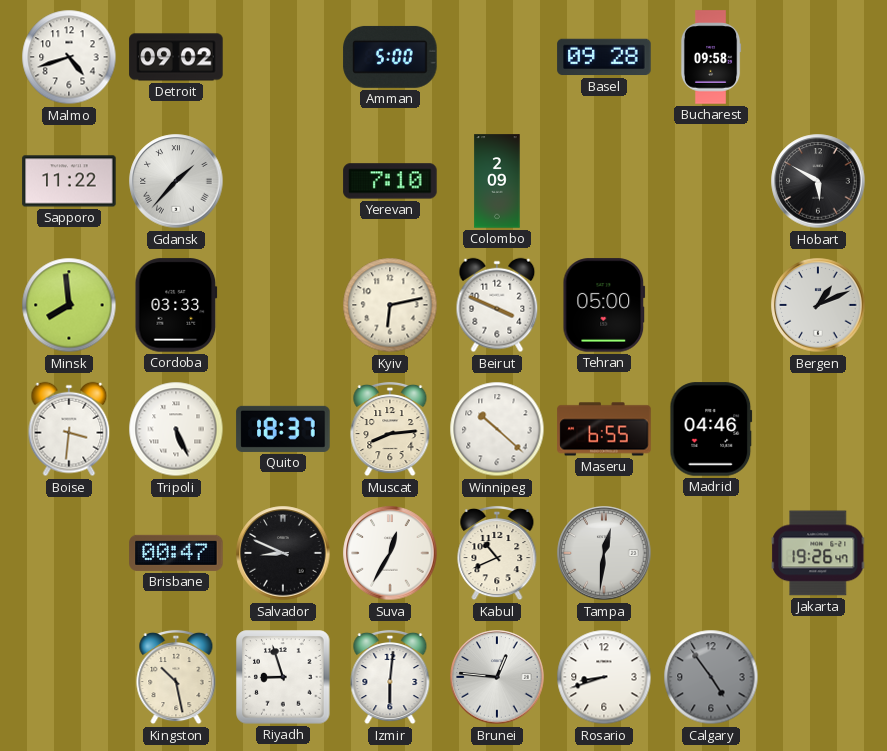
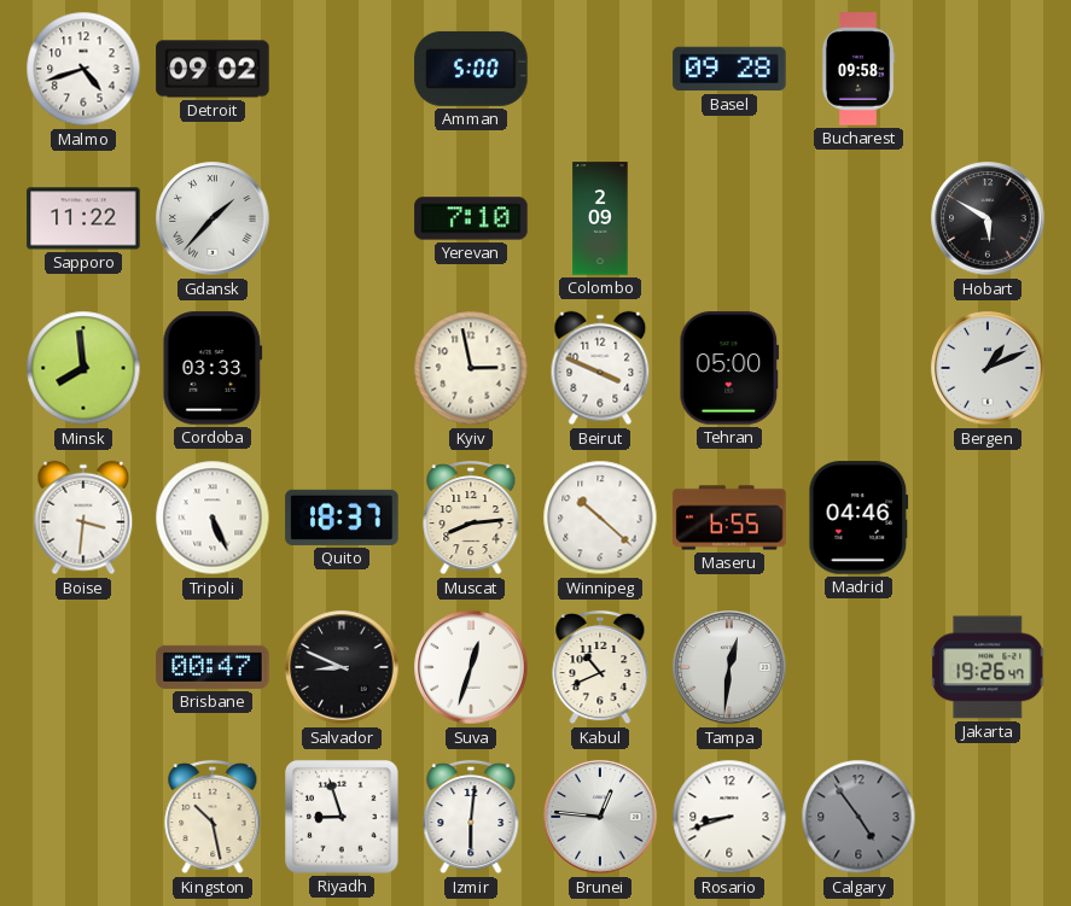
Kyiv: 6:13 -> 2:58 (471, 368)
Suva: 12:35 -> 12:33 (471, 667)
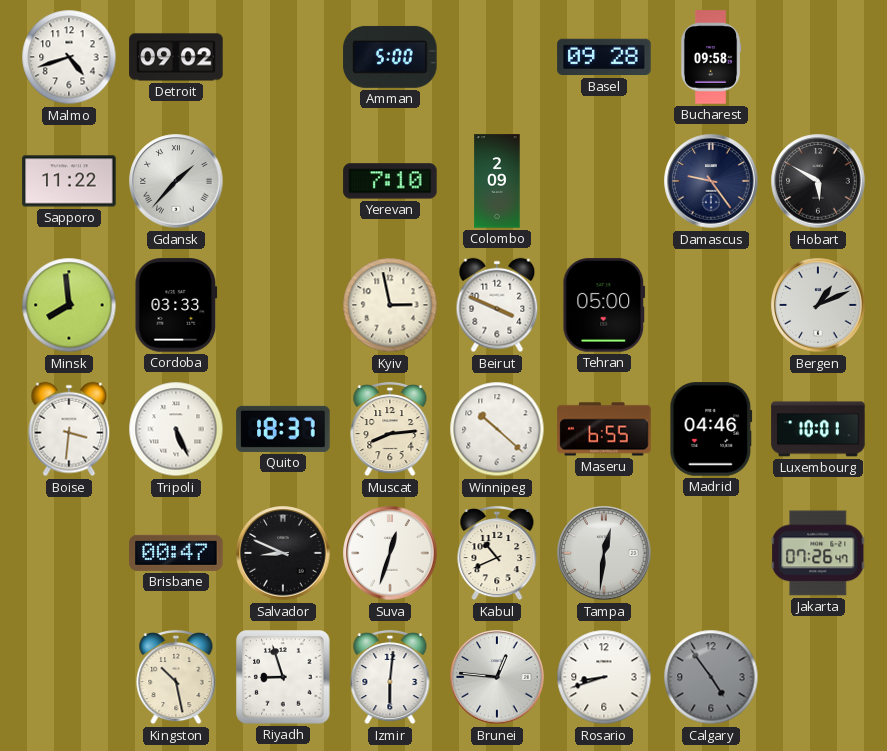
Damascus: none -> 9:24 (711, 181)
Luxembourg: none -> 10:01 (818, 429)
Jakarta: 19:26 -> 07:26 (818, 553)
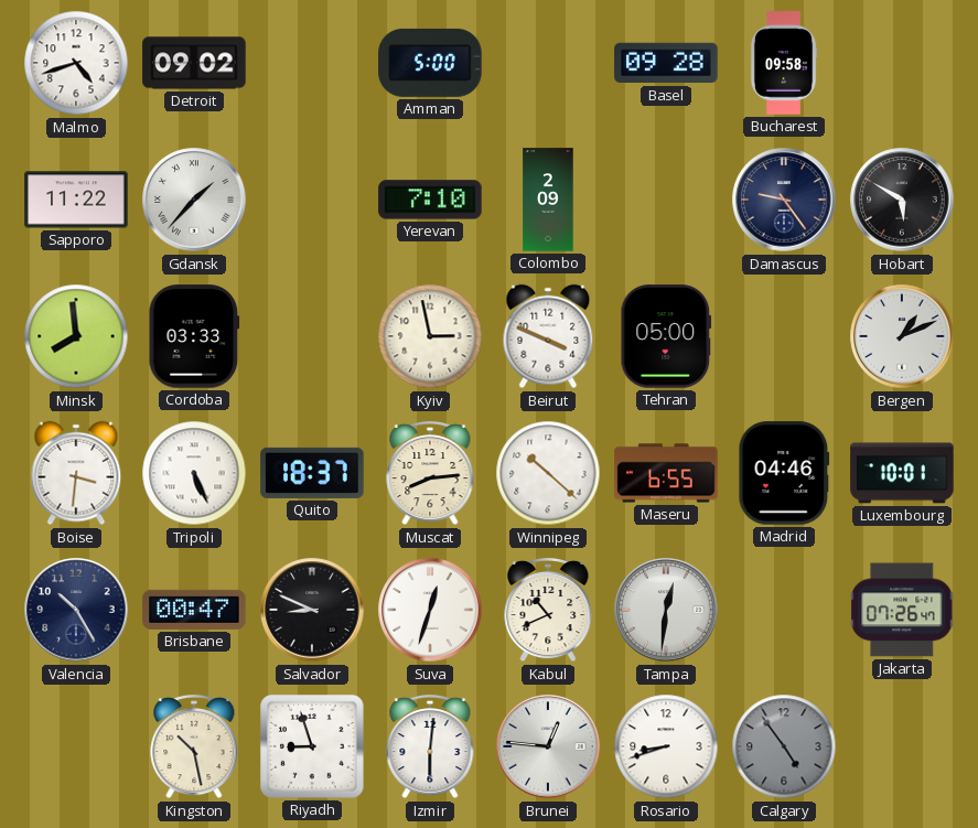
Valencia: none -> 10:25 (76, 610)
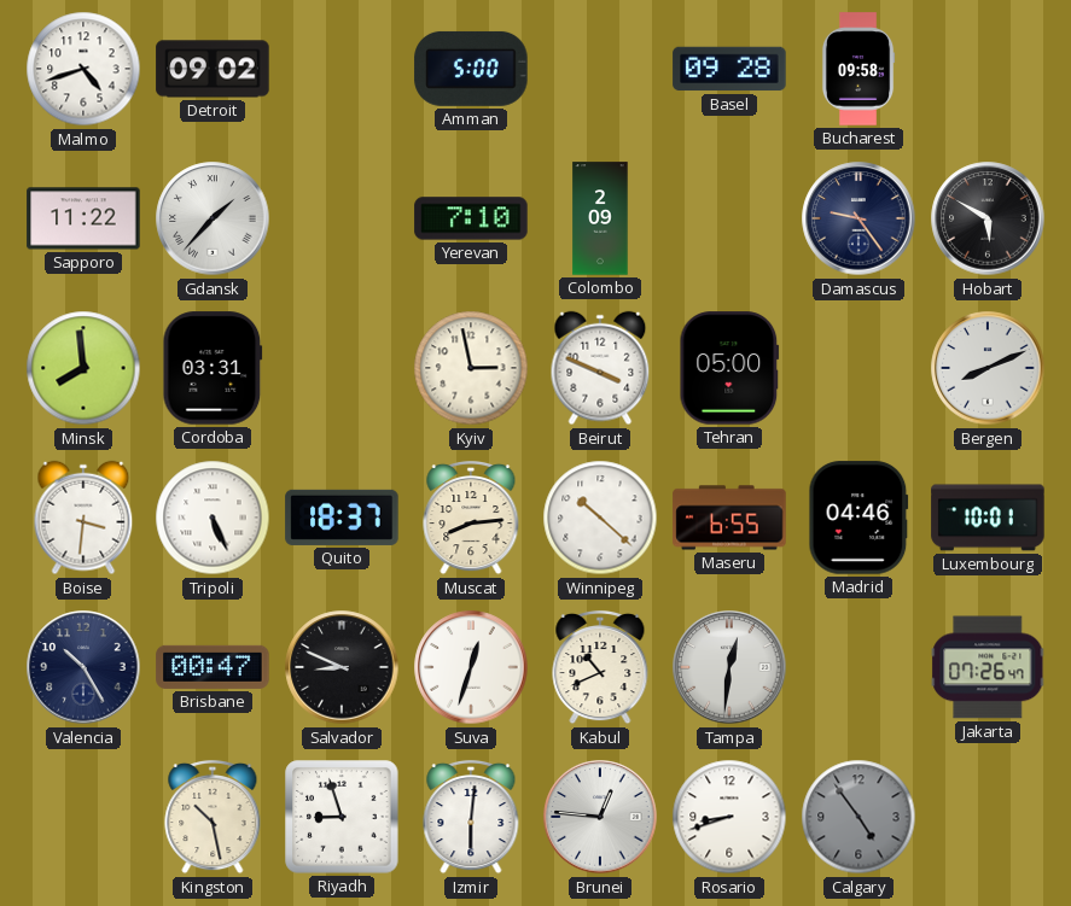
Cordoba: 03:33 -> 03:31 (213, 368)
Bergen: 1:11 -> 8:11 (988, 368)
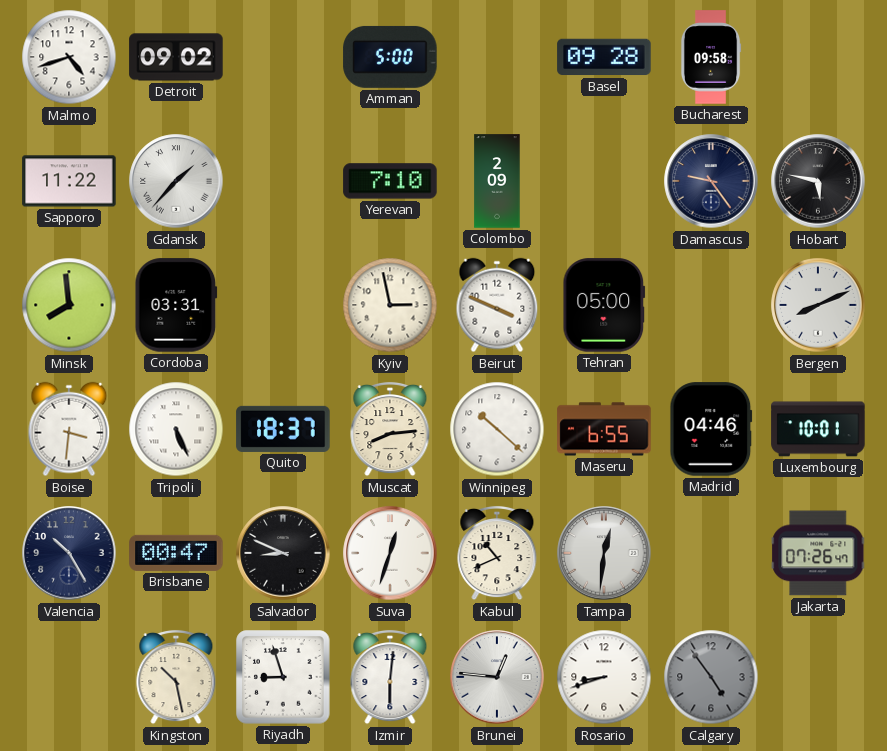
Hobart: 5:50 -> 5:47 (818, 181)
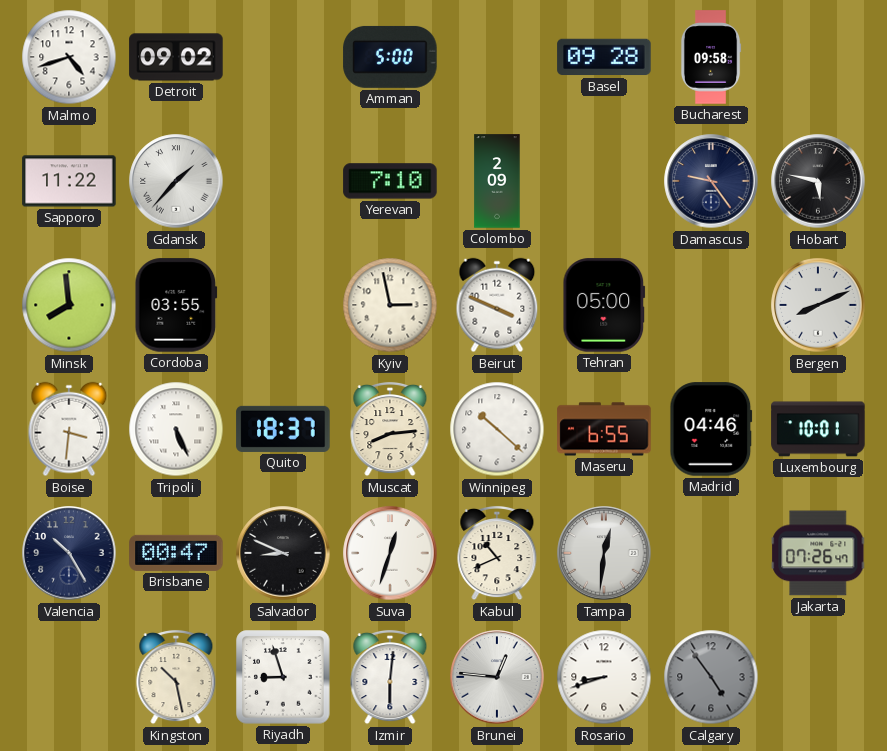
Cordoba: 03:31 -> 03:55 (176, 305)
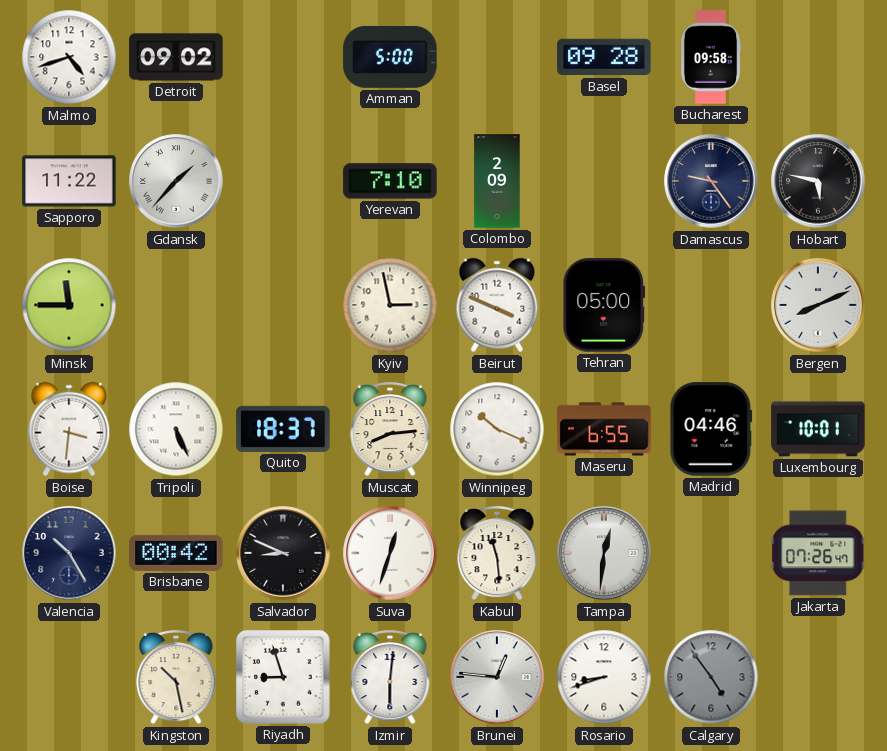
Minsk: 7:59 -> 11:45 (69, 305)
Cordoba: 03:55 -> none (176, 305)
Winnipeg: 10:22 -> 10:19 (497, 429)
Brisbane: 00:47 -> 00:42 (176, 553)
Kabul: 10:41 -> 11:29 (497, 553)
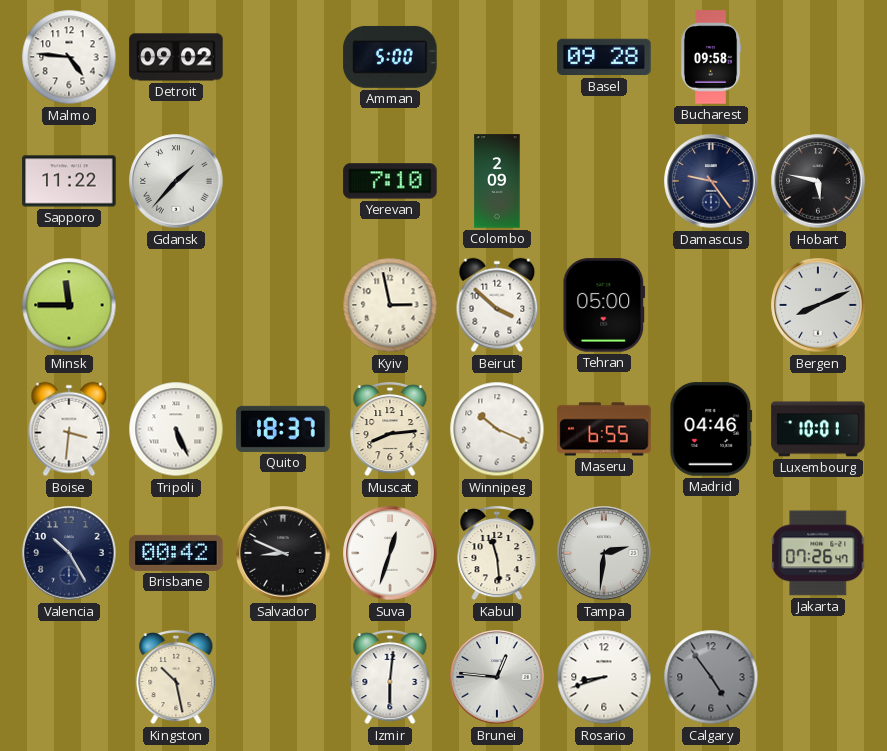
Malmo: 4:42 -> 4:46 (69, 57)
Beirut: 3:49 -> 3:52 (497, 305)
Tampa: 12:31 -> 2:31 (604, 553)
Riyadh: 8:57 -> none (283, 677)
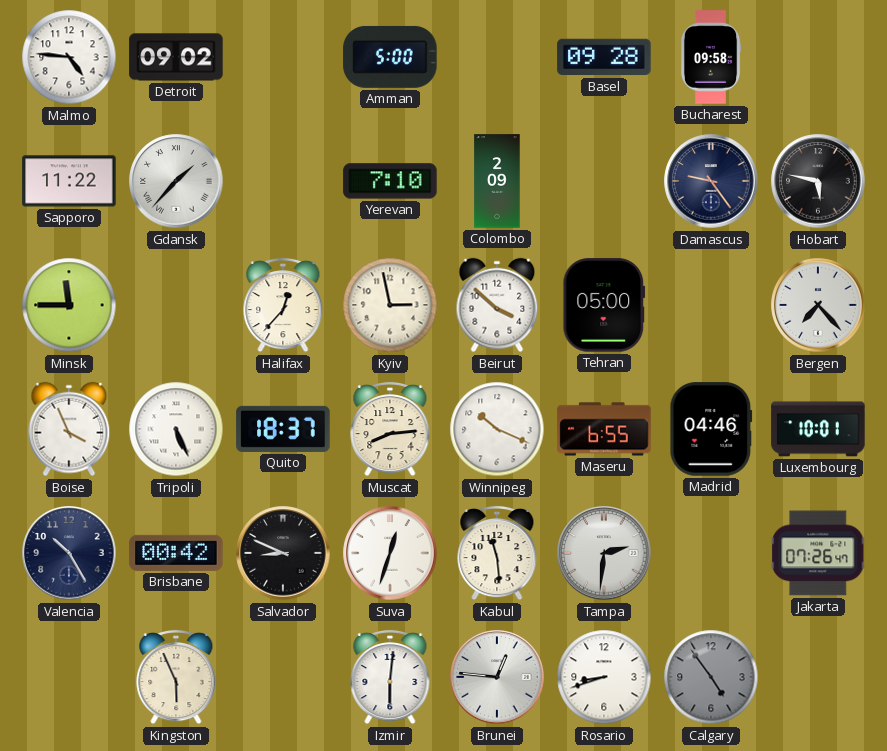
Halifax: none -> 12:37 (283, 305)
Bergen: 8:11 -> 7:23 (818, 305)
Boise: 3:31 -> 3:56 (69, 429)
Kingston: 10:28 -> 5:56 (176, 677)
